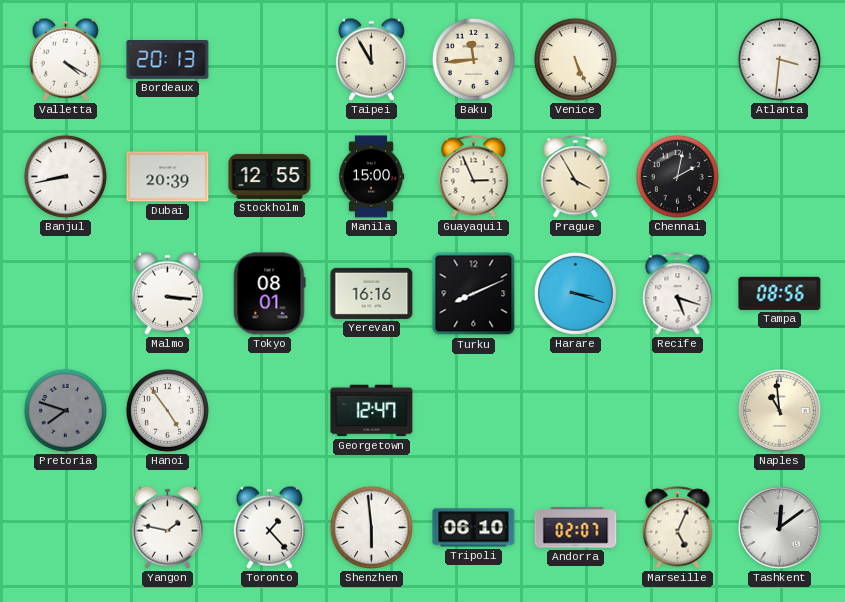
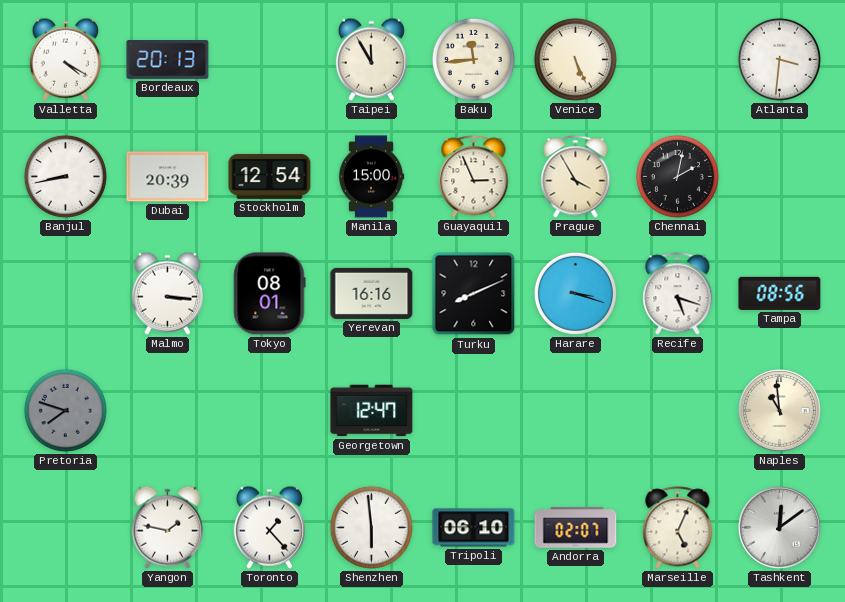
Stockholm: 12:55 -> 12:54 (270, 176)
Hanoi: 4:54 -> none (167, 410)
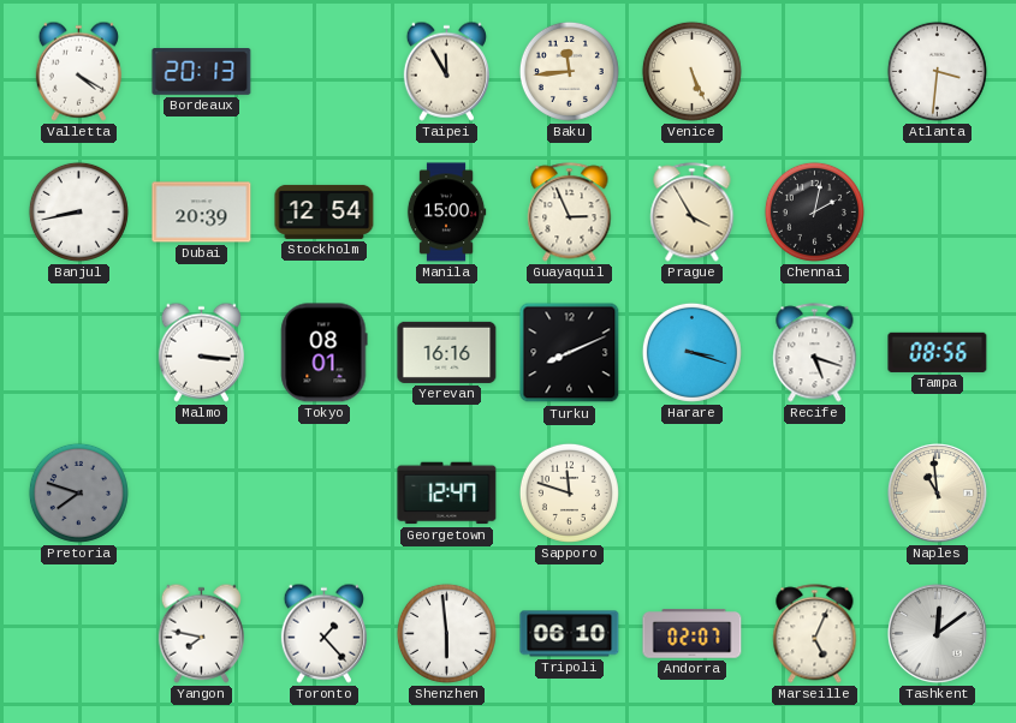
Sapporo: none -> 11:48 (569, 492)
Yangon: 1:47 -> 7:47 (201, 633)
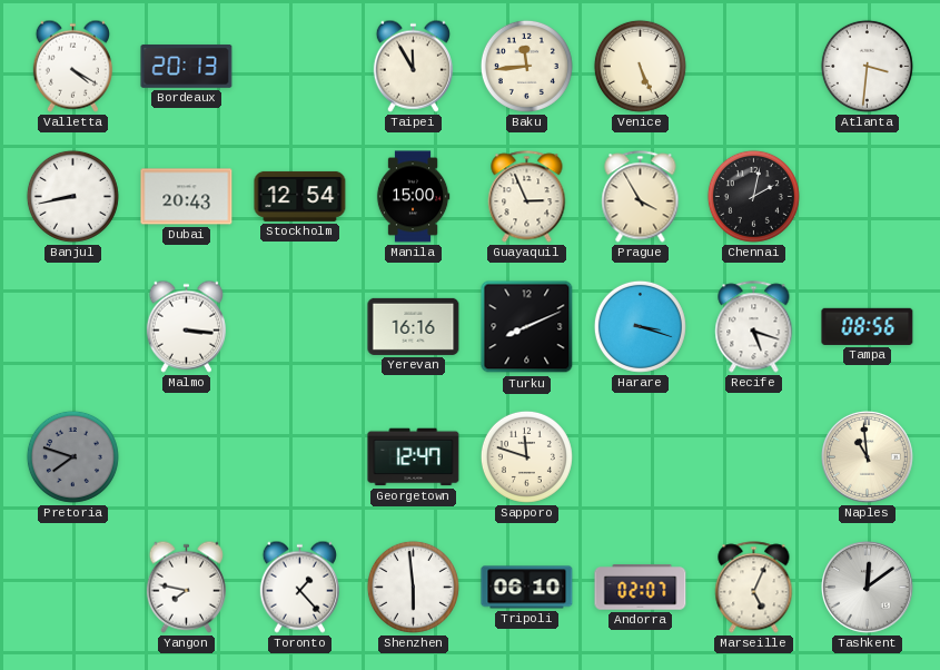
Dubai: 20:39 -> 20:43 (187, 197)
Tokyo: 08:01 -> none (325, 353)
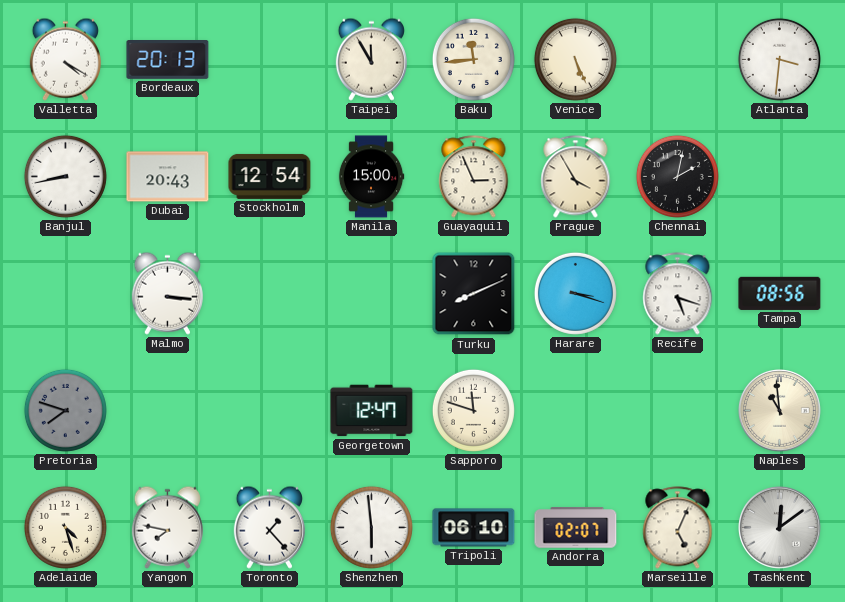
Yerevan: 16:16 -> none (414, 326)
Adelaide: none -> 4:27 (65, 527)
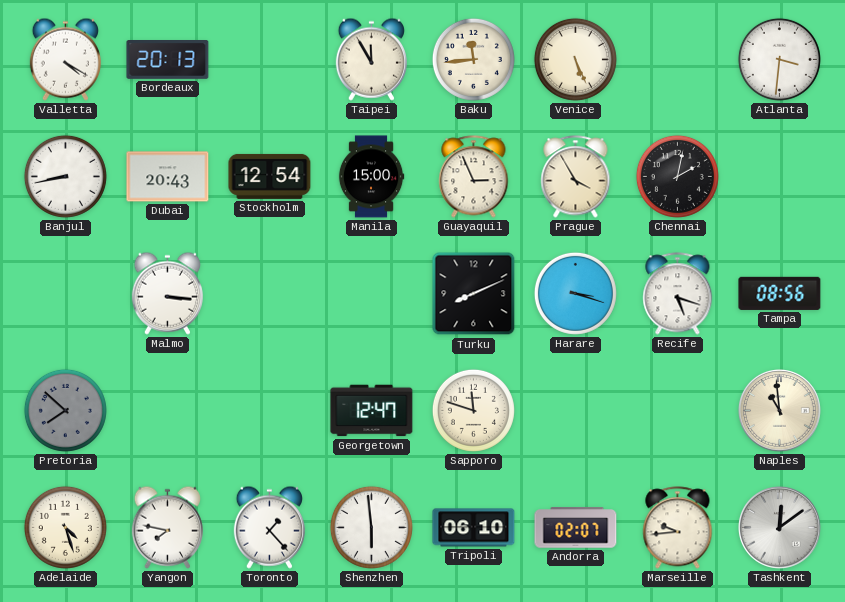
Pretoria: 7:48 -> 7:52 (65, 410)
Marseille: 5:04 -> 9:44 (678, 528)
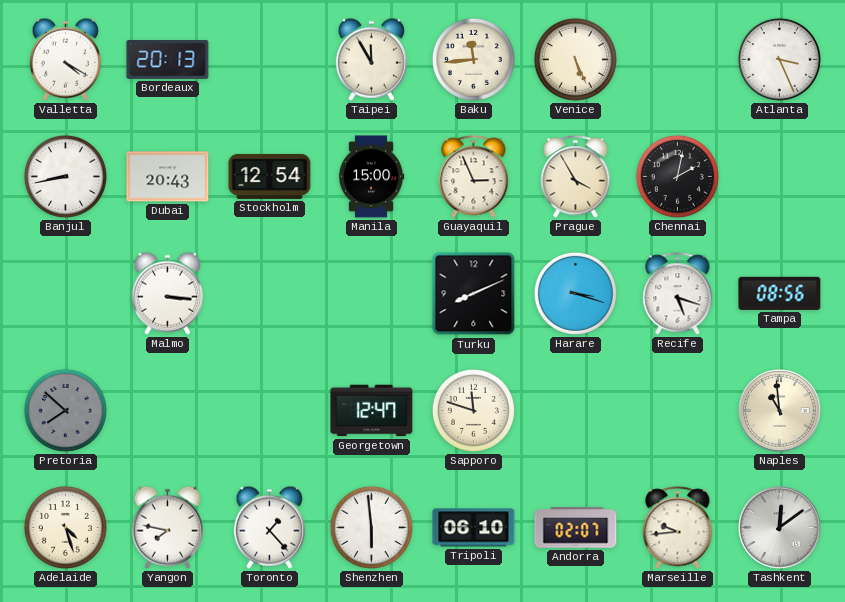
Atlanta: 3:31 -> 3:26 (779, 59)
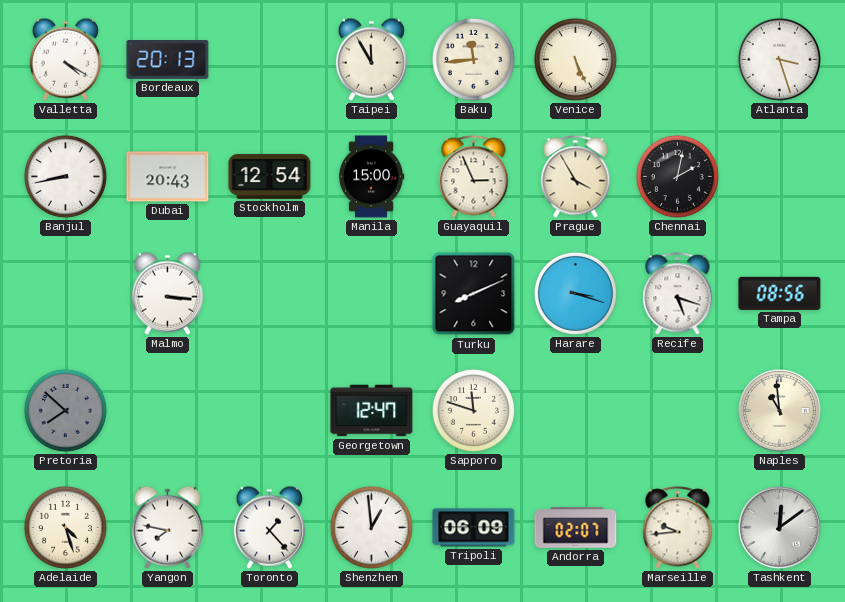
Atlanta: 3:26 -> 3:27 (779, 59)
Shenzhen: 5:59 -> 12:59 (371, 527)
Tripoli: 06:10 -> 06:09 (474, 528)
